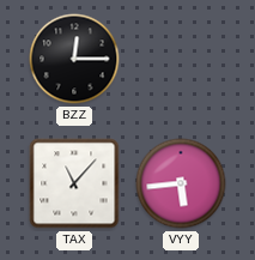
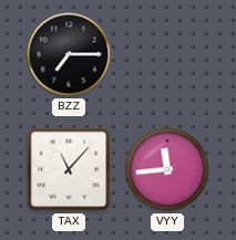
BZZ: 12:15 -> 7:15 (69, 54)
VYY: 5:44 -> 11:44 (167, 169)
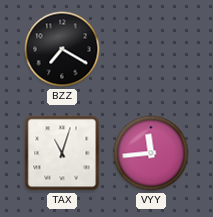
BZZ: 7:15 -> 7:20 (62, 49)
TAX: 11:07 -> 11:03 (62, 153)
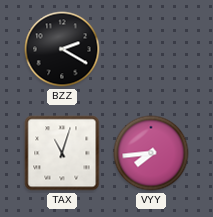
BZZ: 7:20 -> 2:20 (62, 49)
VYY: 11:44 -> 7:44 (151, 153)
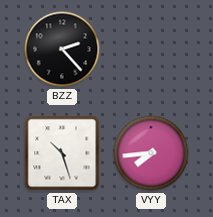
BZZ: 2:20 -> 2:23 (62, 49)
TAX: 11:03 -> 10:27 (62, 153)
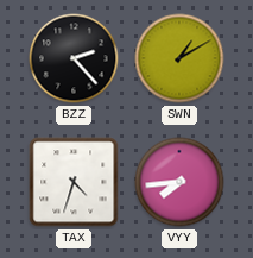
SWN: none -> 1:10 (179, 58)
TAX: 10:27 -> 4:33 (74, 182)
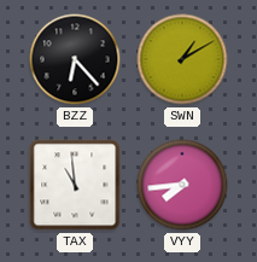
BZZ: 2:23 -> 6:23 (75, 59)
TAX: 4:33 -> 10:59 (75, 185)
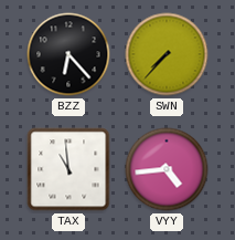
SWN: 1:10 -> 7:37 (167, 54)
VYY: 7:44 -> 4:44 (167, 169)
